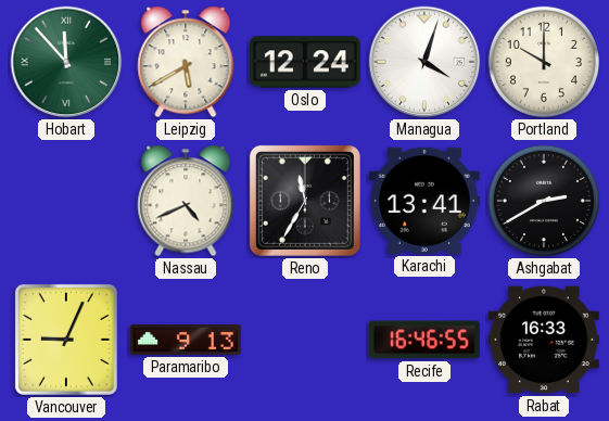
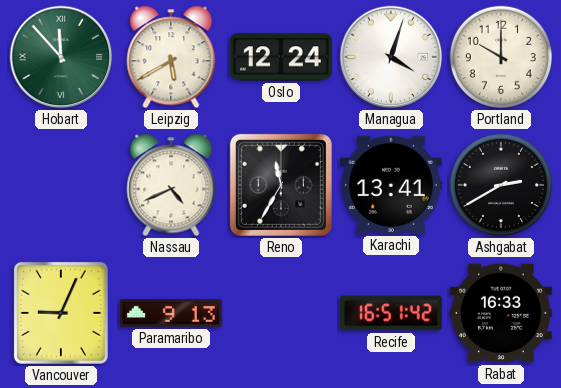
Recife: 16:46 -> 16:51 (391, 313)
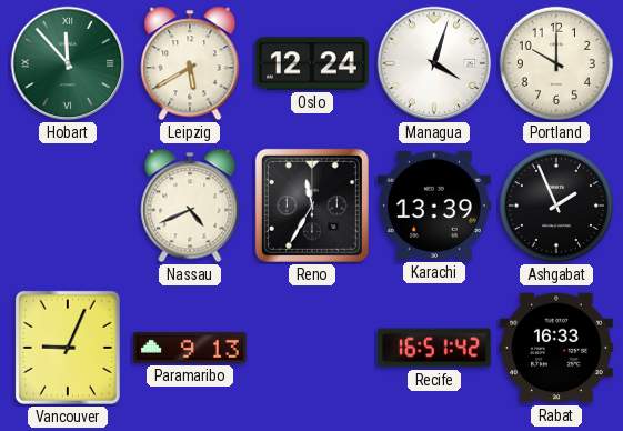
Karachi: 13:41 -> 13:39 (434, 206)
Ashgabat: 2:40 -> 1:56 (556, 206)
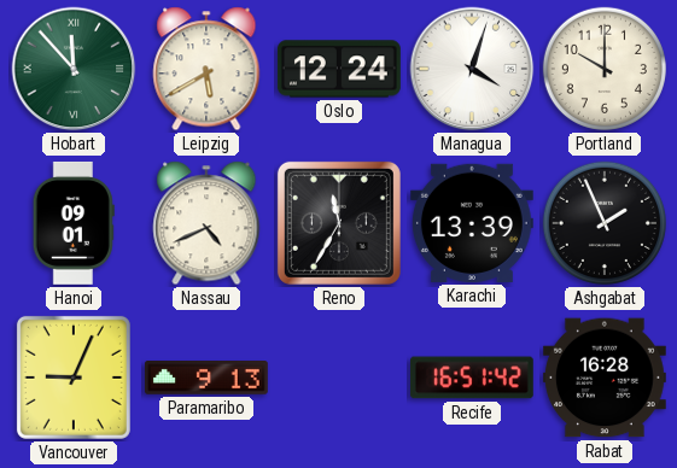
Hanoi: none -> 09:01 (74, 223)
Rabat: 16:33 -> 16:28 (605, 378)
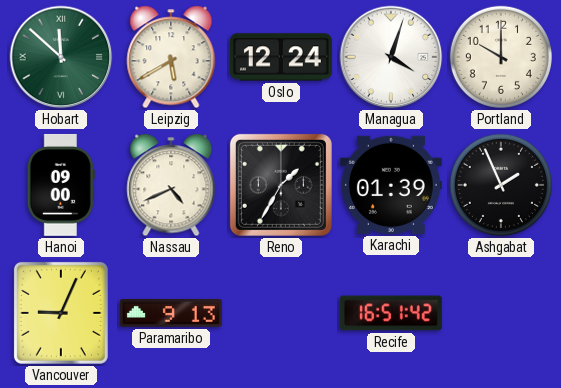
Hobart: 11:53 -> 11:52 (61, 57)
Hanoi: 09:01 -> 09:00 (61, 185)
Reno: 11:35 -> 1:35 (281, 185)
Karachi: 13:39 -> 01:39 (391, 185)
Rabat: 16:28 -> none (605, 378)
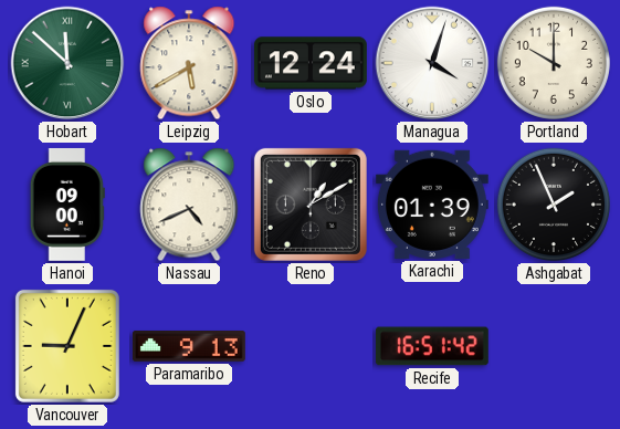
Reno: 1:35 -> 1:10 (311, 205)
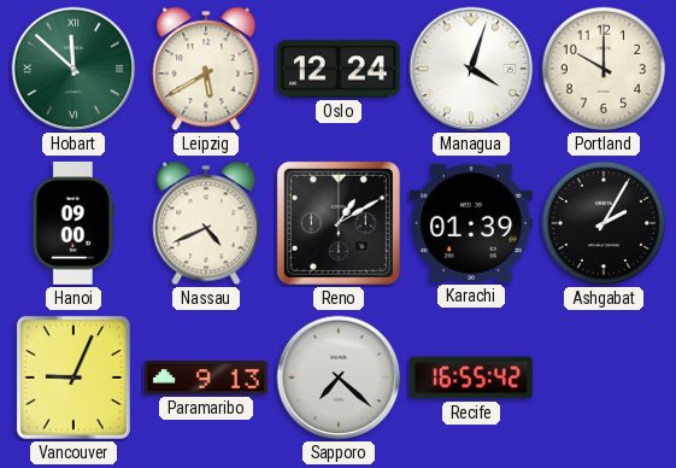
Ashgabat: 1:56 -> 2:05 (604, 223)
Sapporo: none -> 7:22 (339, 378)
Recife: 16:51 -> 16:55 (471, 378)
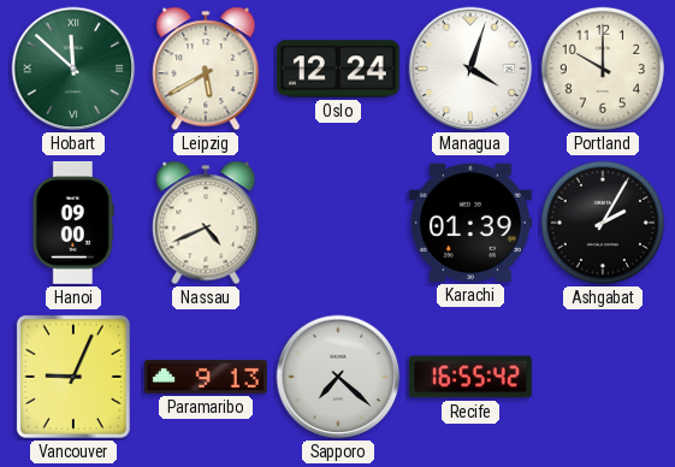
Reno: 1:10 -> none (339, 223)
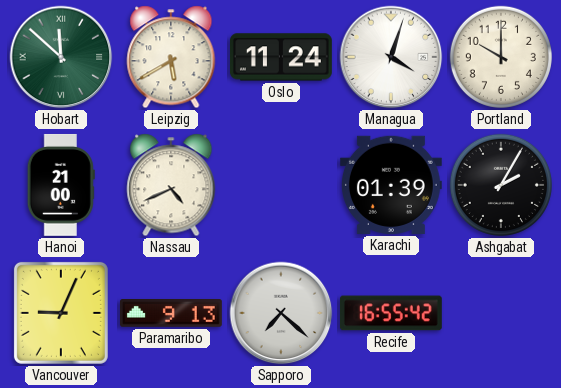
Oslo: 12:24 -> 11:24 (281, 57)
Hanoi: 09:00 -> 21:00 (61, 185)
